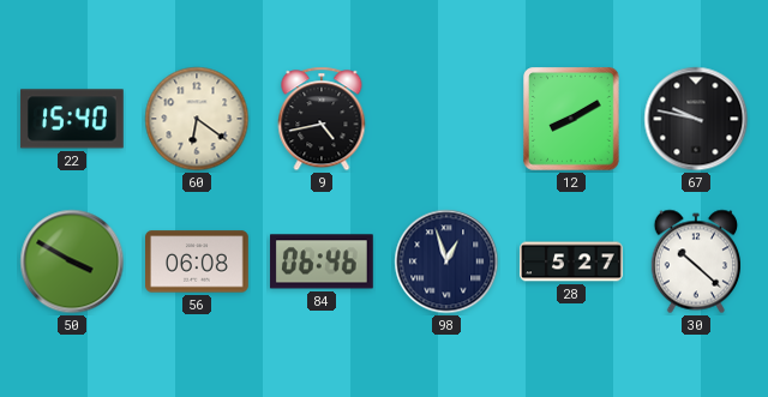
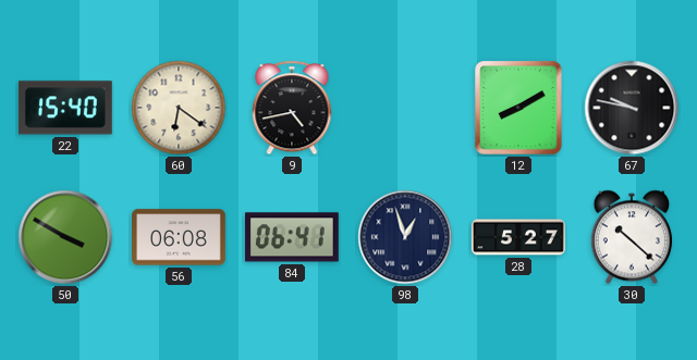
84: 06:46 -> 06:41 (292, 237)
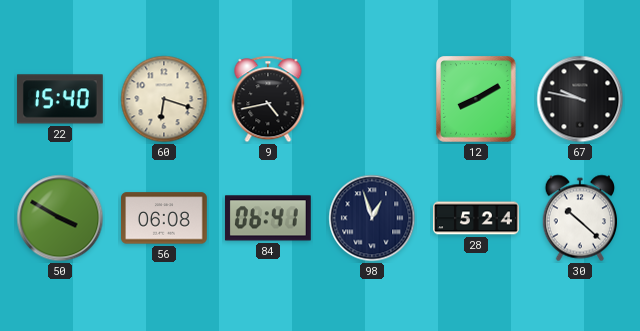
60: 6:21 -> 6:18 (164, 99)
28: 5:27 -> 5:24 (476, 218)
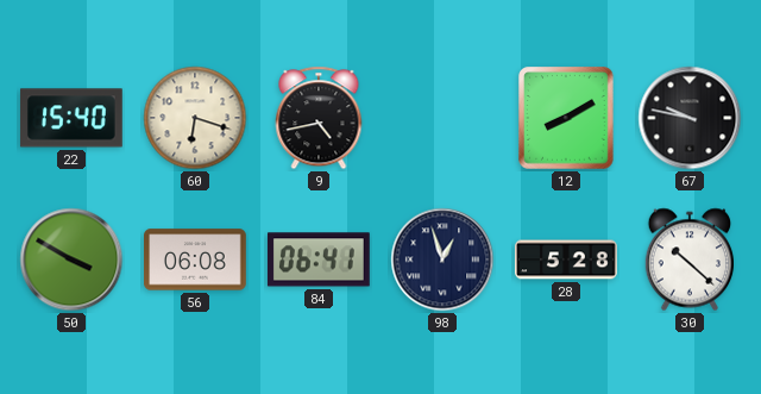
28: 5:24 -> 5:28 (566, 259)
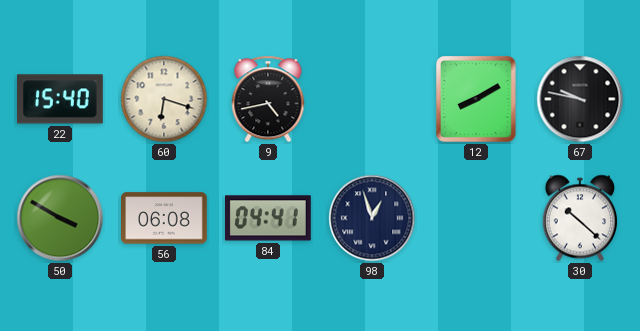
84: 06:41 -> 04:41 (268, 218)
28: 5:28 -> none (566, 259)
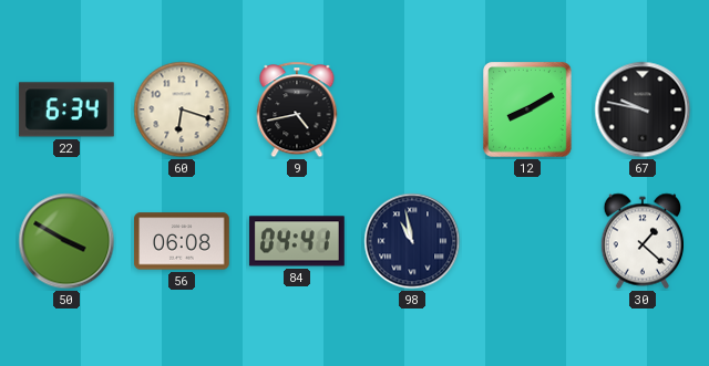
22: 15:40 -> 6:34 (66, 109)
98: 12:57 -> 10:58 (412, 241)
30: 10:22 -> 1:22 (641, 241)
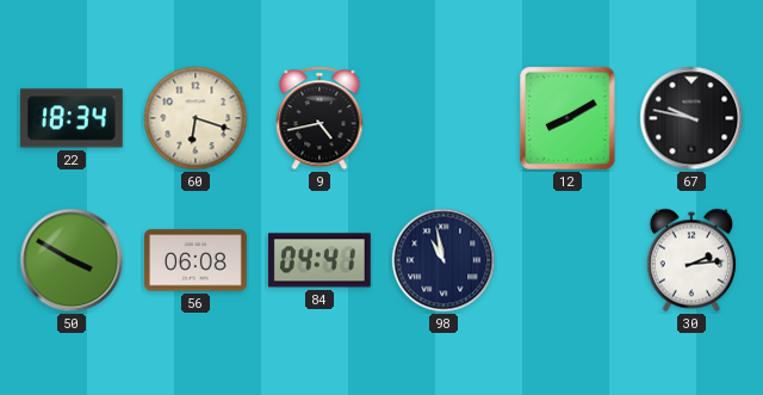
22: 6:34 -> 18:34 (72, 118)
30: 1:22 -> 2:14 (690, 260)
